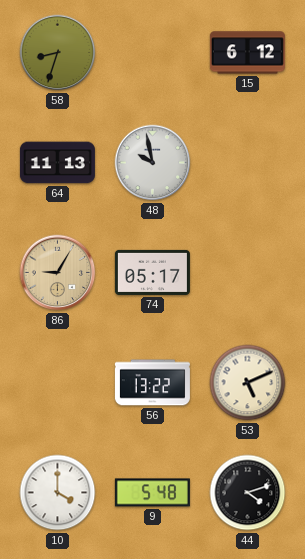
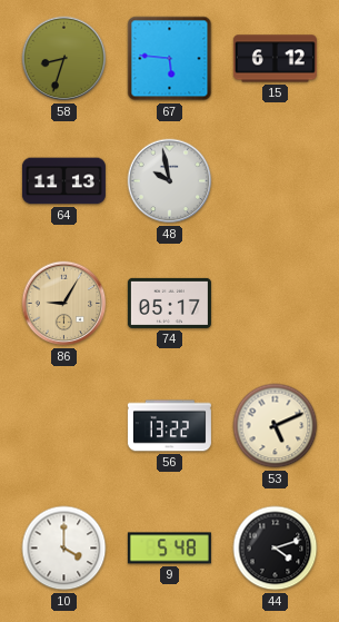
67: none -> 5:46 (170, 59)
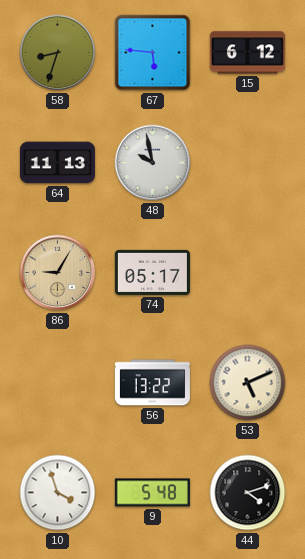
10: 4:00 -> 3:57 (58, 493)
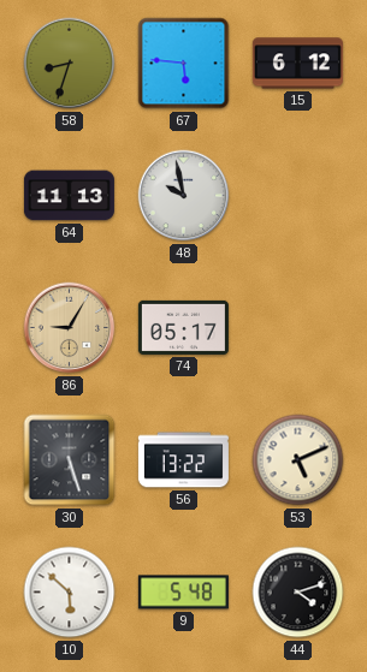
30: none -> 5:27 (70, 460)
10: 3:57 -> 5:52 (70, 593)
